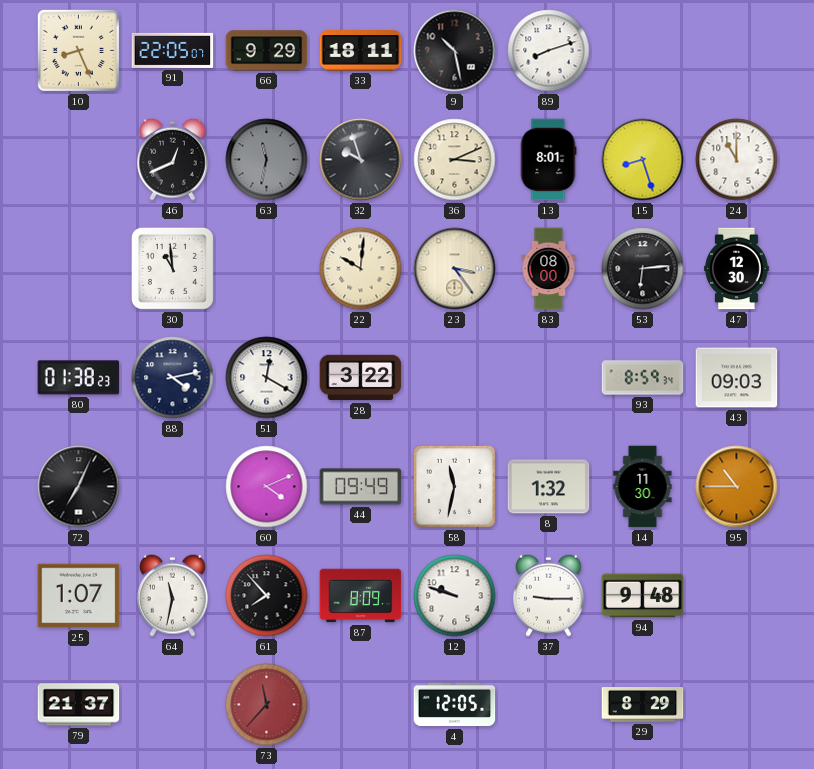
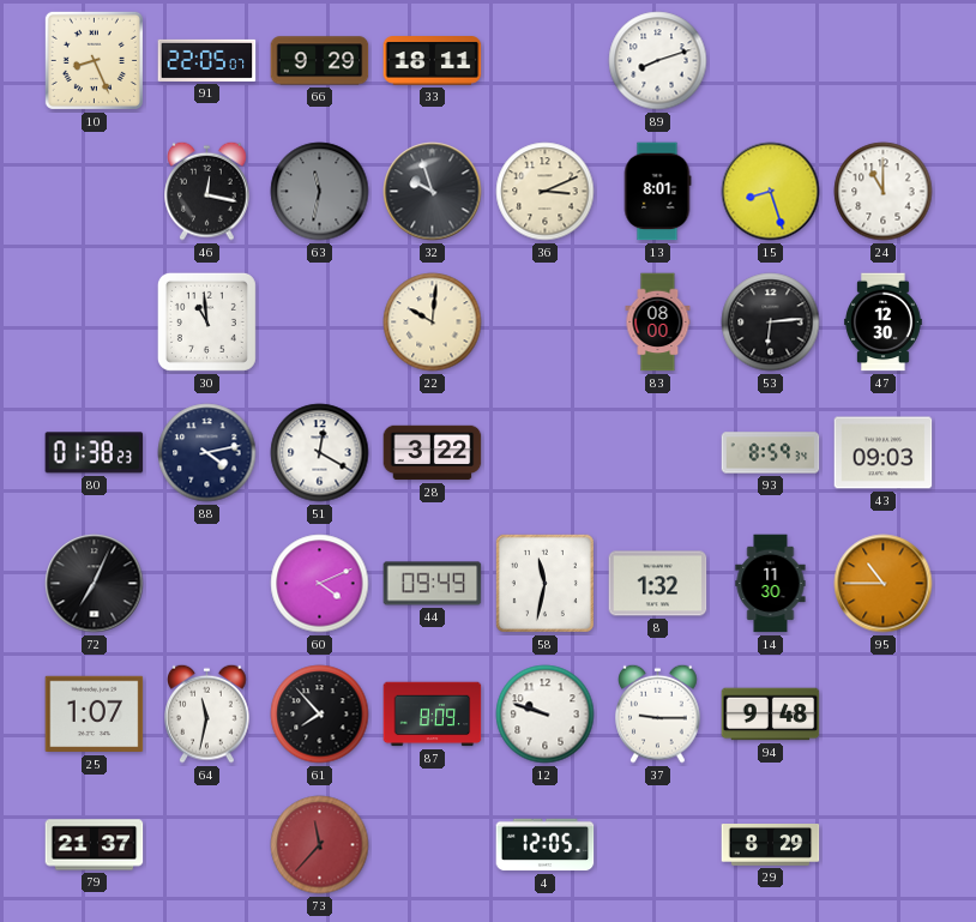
9: 10:28 -> none (455, 51)
46: 12:41 -> 12:17 (207, 191)
23: 3:24 -> none (455, 269)
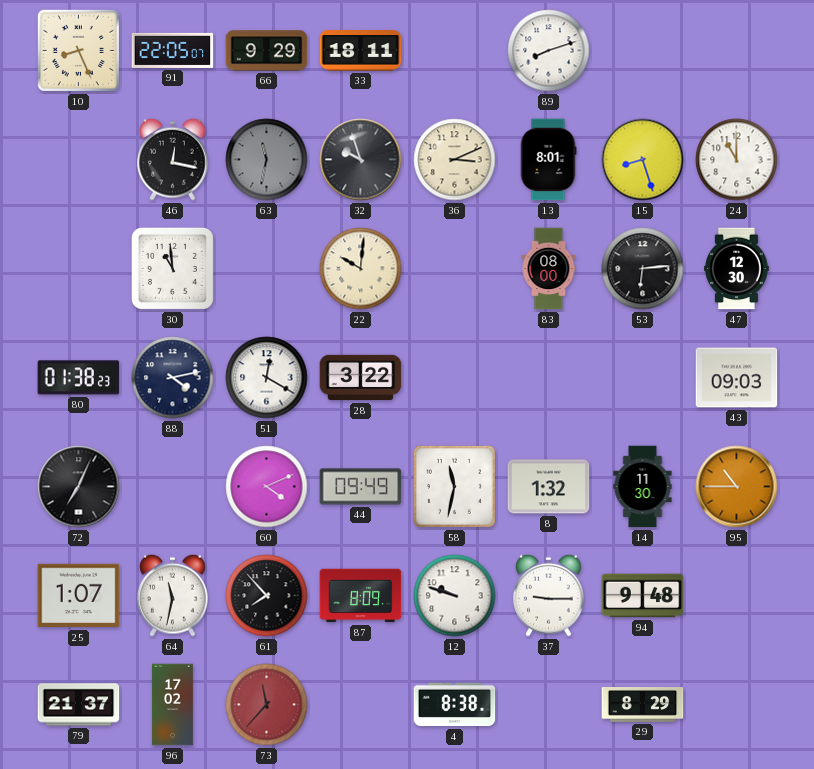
93: 8:59 -> none (771, 453)
96: none -> 17:02 (172, 705)
4: 12:05 -> 8:38 (455, 705)
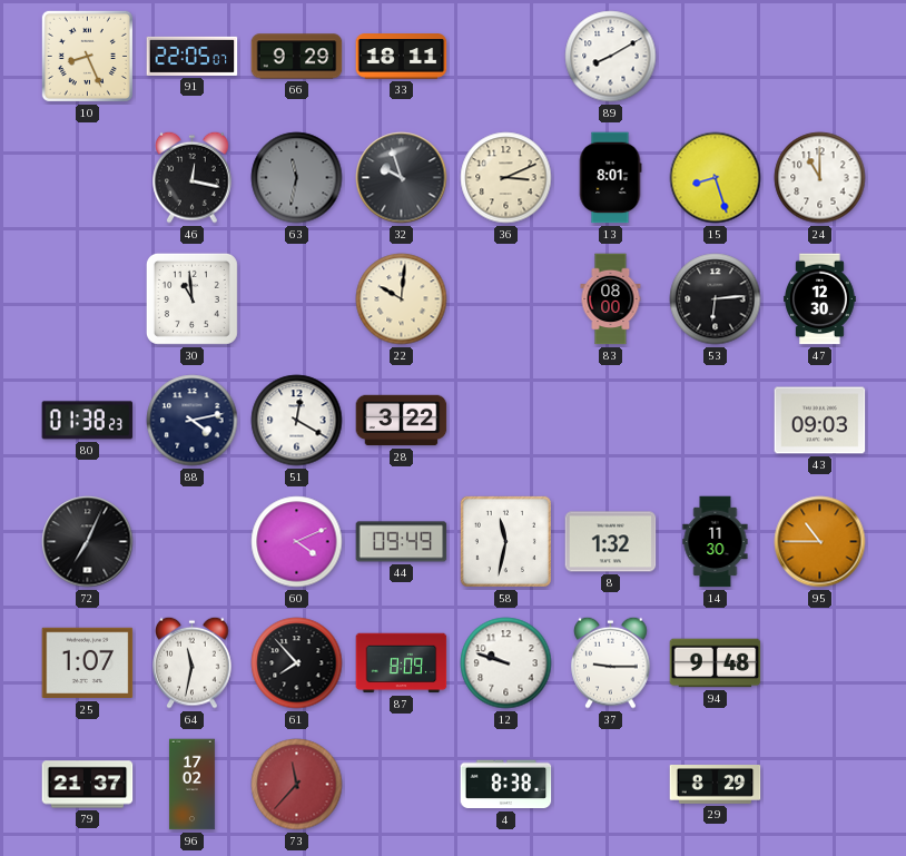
89: 8:12 -> 8:10 (611, 57)
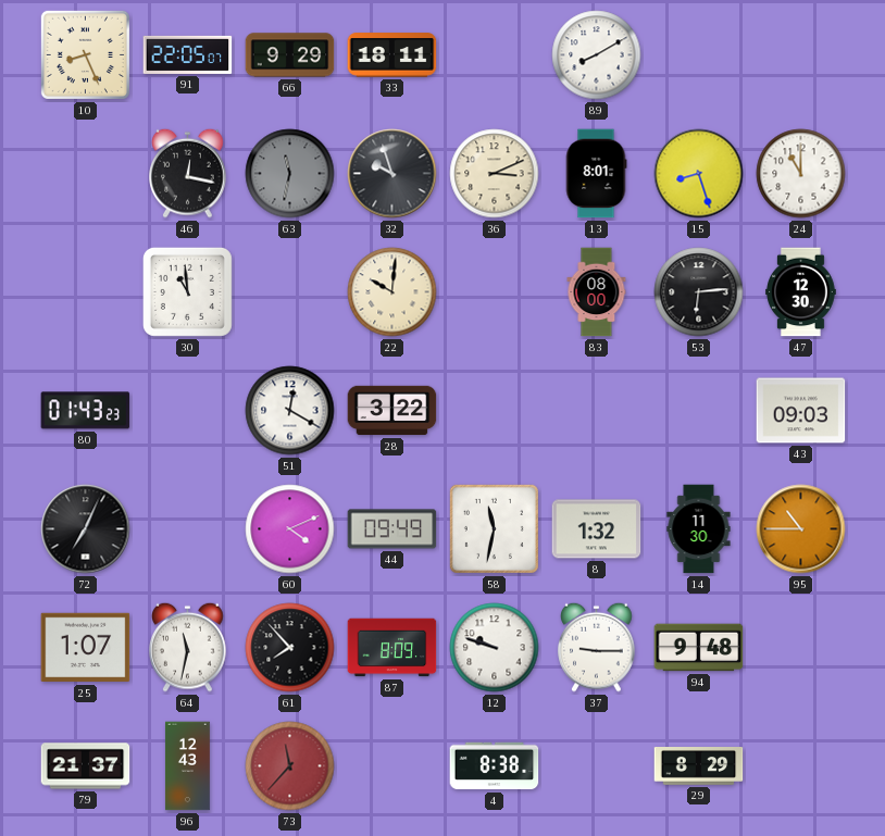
80: 01:38 -> 01:43 (86, 411)
88: 4:13 -> none (193, 421)
96: 17:02 -> 12:43 (187, 766)
